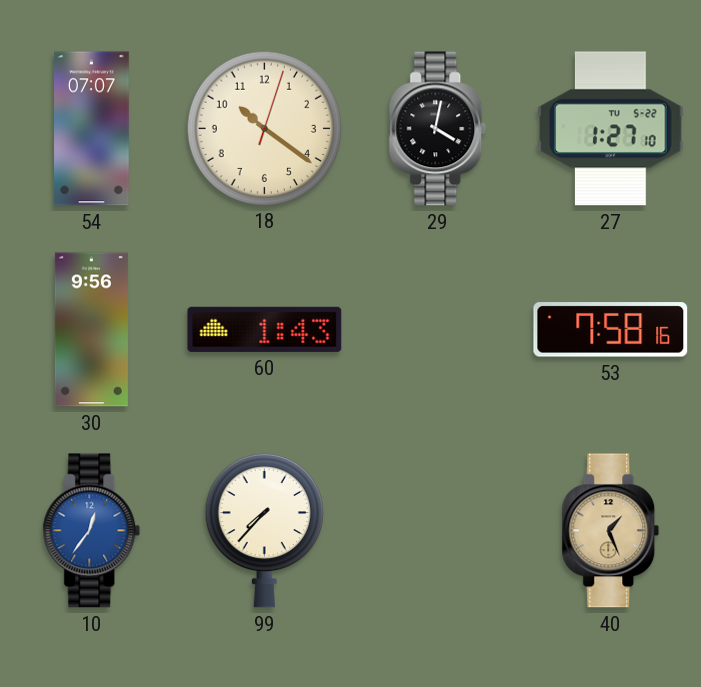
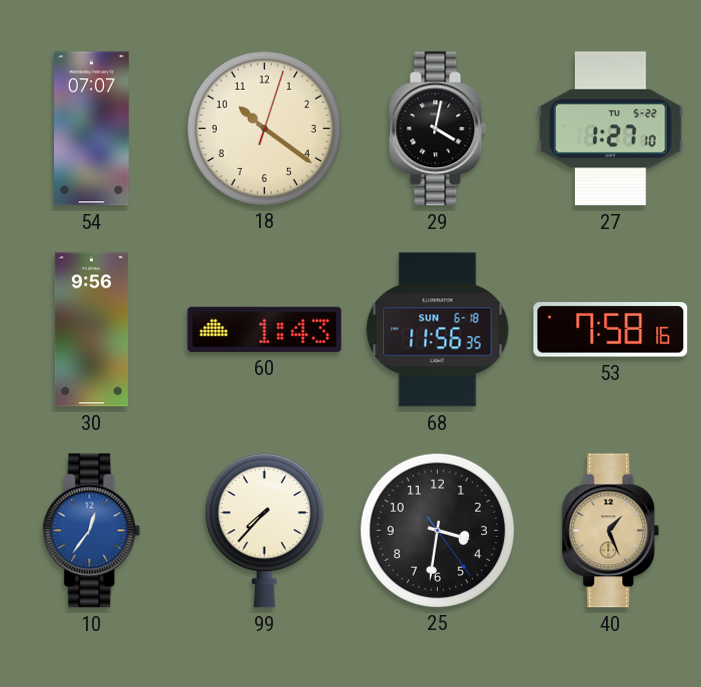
68: none -> 11:56 (438, 330)
25: none -> 3:31 (437, 530)
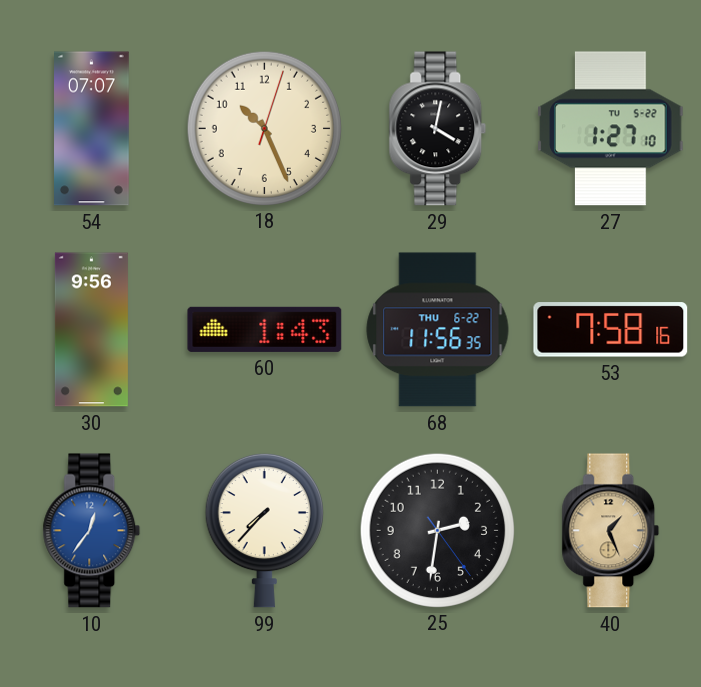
18: 10:21 -> 10:26 (264, 128)
68 date: SUN 6-18 -> THU 6-22 (438, 330)
25: 3:31 -> 2:31 (437, 530)
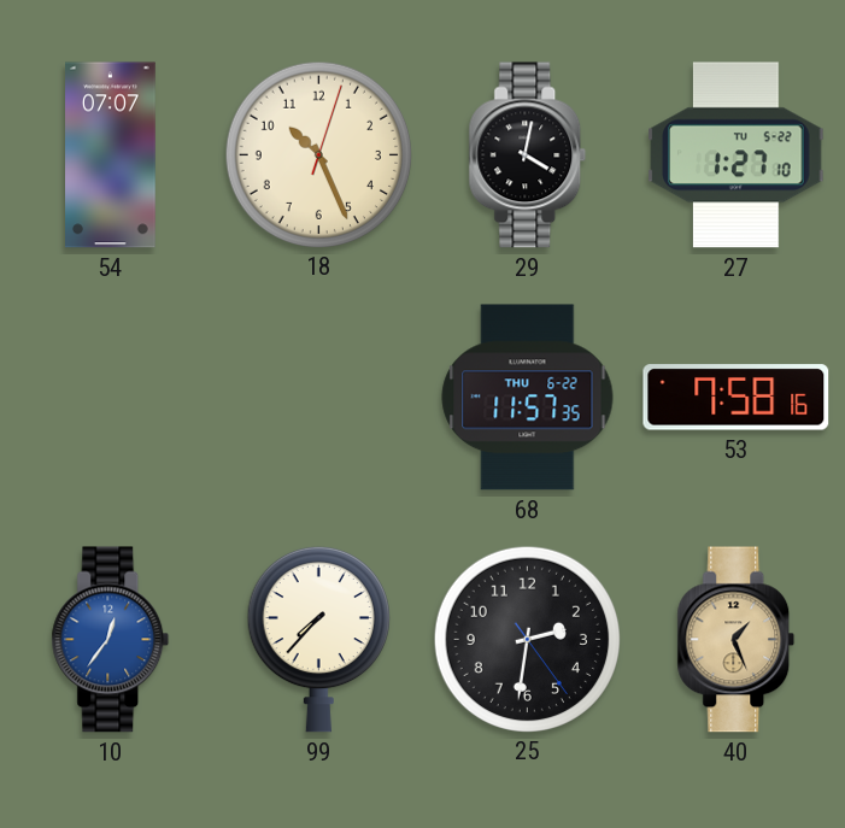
30: 9:56 -> none (91, 330)
60: 1:43 -> none (265, 329)
68: 11:56 -> 11:57 (528, 398)
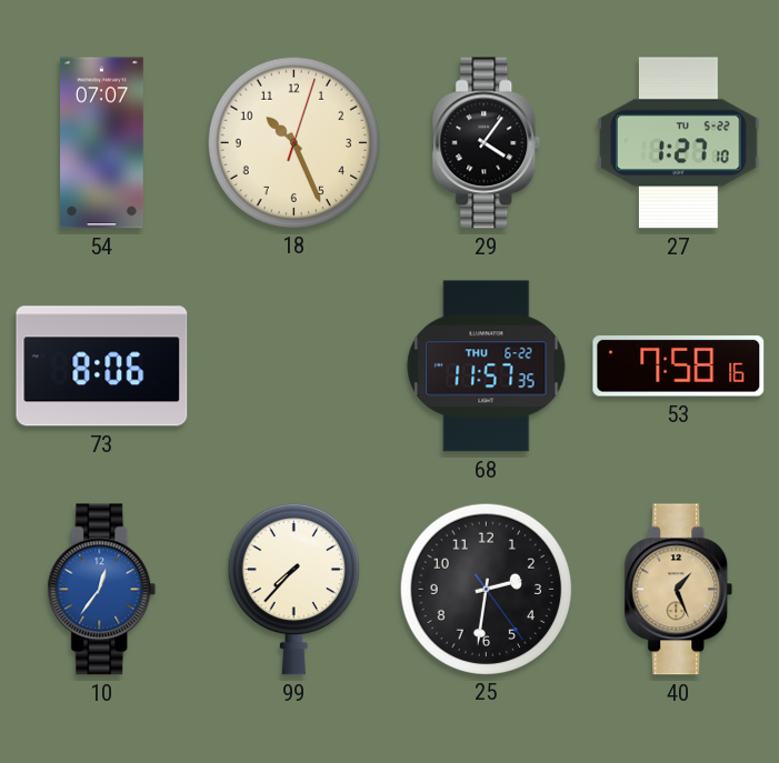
29: 4:02 -> 4:06 (487, 143)
73: none -> 8:06 (102, 367)
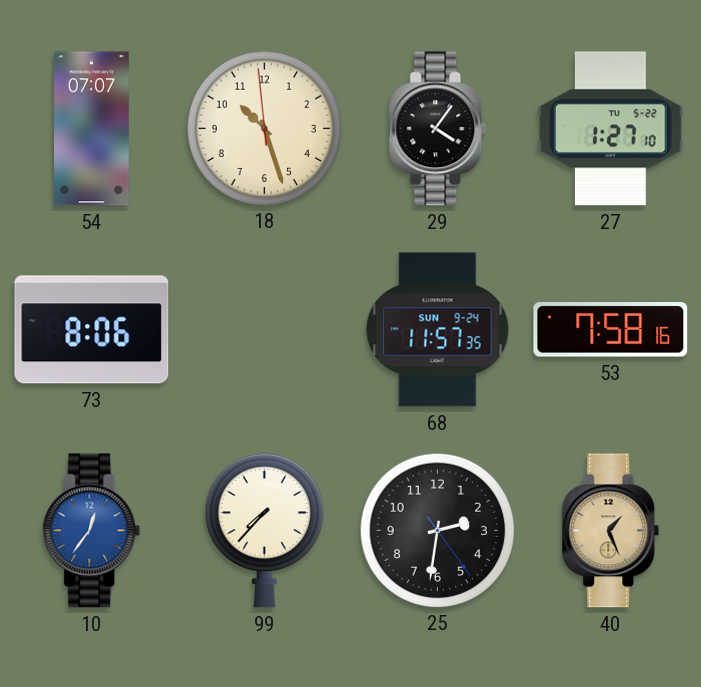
18: 10:26:03 -> 10:26:59 (264, 128)
68 date: THU 6-22 -> SUN 9-24 (438, 330)
